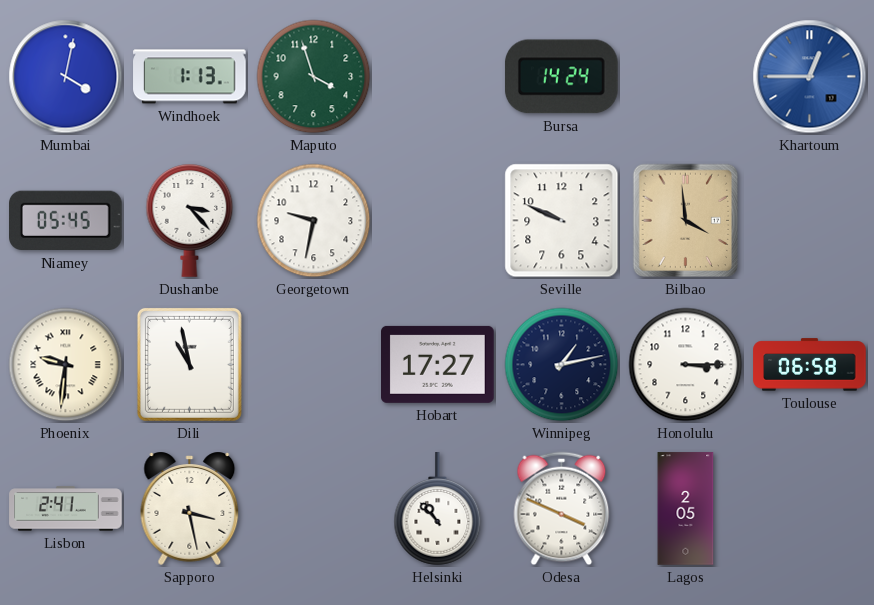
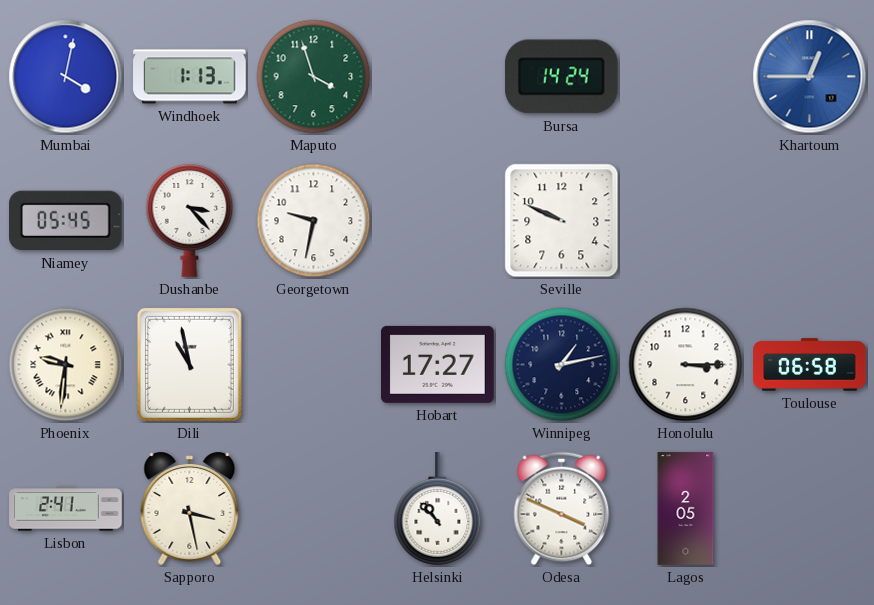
Bilbao: 3:59 -> none (686, 221)
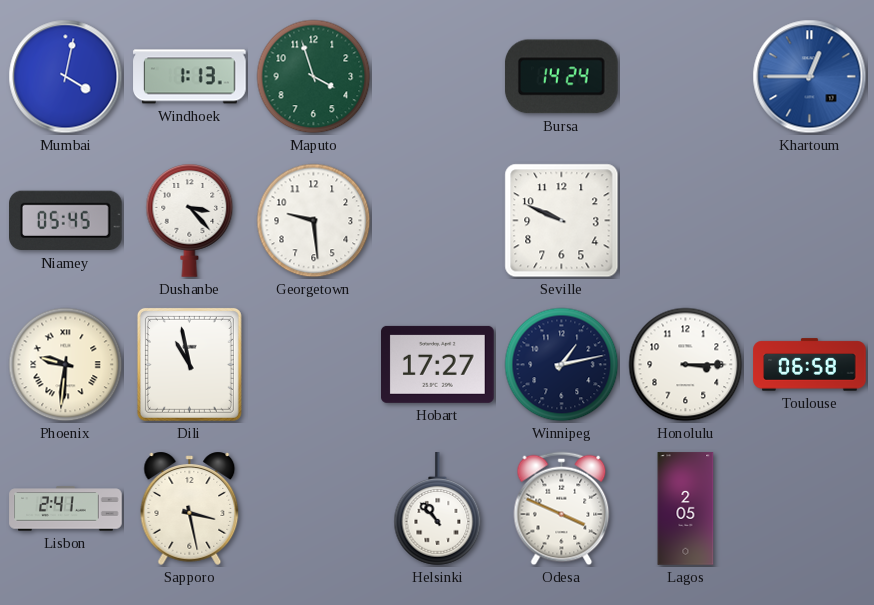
Georgetown: 9:32 -> 9:29 (314, 221)
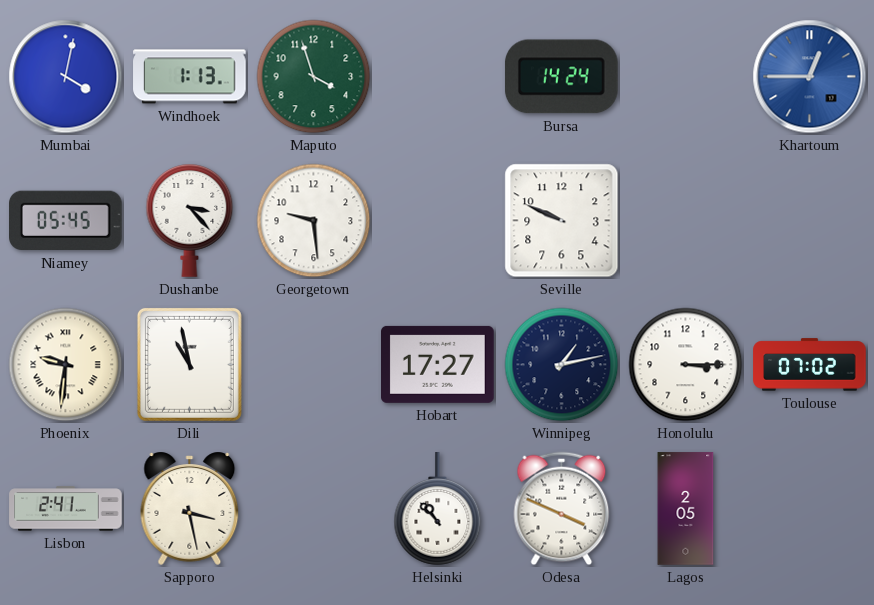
Toulouse: 06:58 -> 07:02 (810, 365)
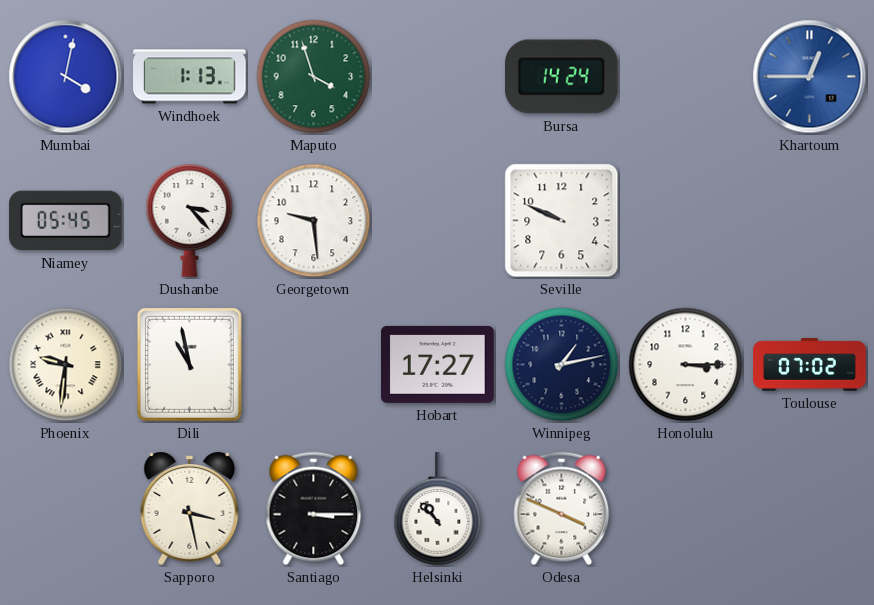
Lisbon: 2:41 -> none (66, 509)
Santiago: none -> 3:15 (314, 509)
Lagos: 2:05 -> none (686, 509)
